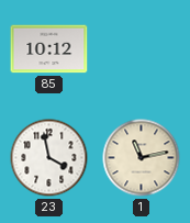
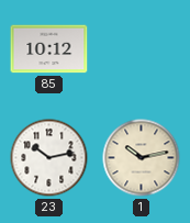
23: 3:58 -> 10:13 (49, 158)
1: 11:13 -> 10:13 (142, 158)
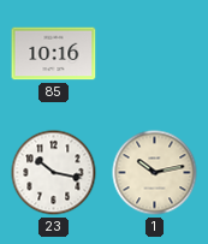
85: 10:12 -> 10:16 (54, 54)
23: 10:13 -> 10:17 (54, 173)
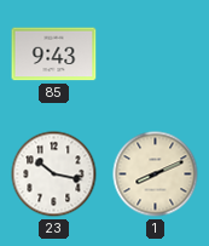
85: 10:16 -> 9:43 (54, 55)
1: 10:13 -> 8:11 (156, 175)
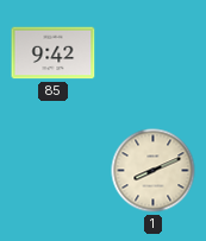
85: 9:43 -> 9:42 (54, 53)
23: 10:17 -> none (54, 175)
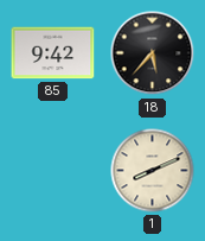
18: none -> 5:37 (153, 53)
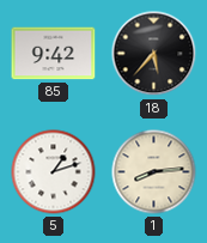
5: none -> 1:12 (54, 172)
1: 8:11 -> 8:14 (154, 172)
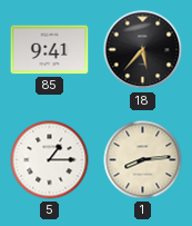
85: 9:42 -> 9:41 (50, 50)
5: 1:12 -> 1:15 (50, 160)
